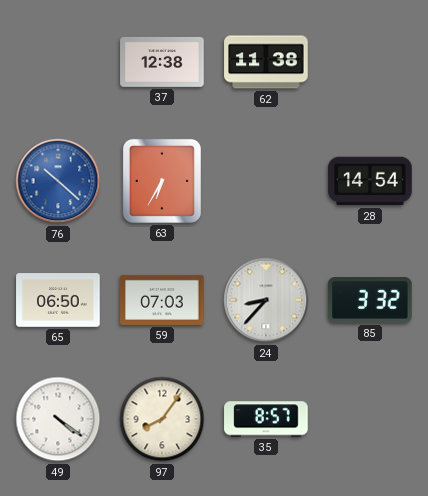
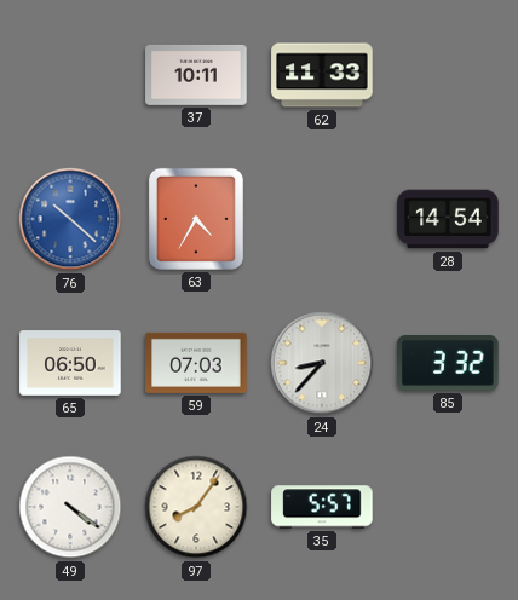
37: 12:38 -> 10:11 (196, 75)
62: 11:38 -> 11:33 (322, 75)
63: 6:35 -> 4:35 (196, 219)
35: 8:57 -> 5:57 (322, 507)
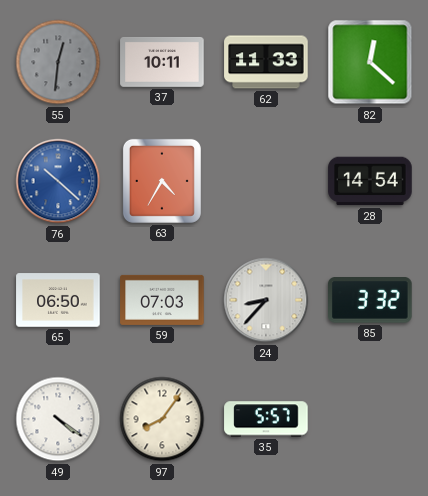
55: none -> 12:31 (58, 62)
82: none -> 12:22 (370, 62)
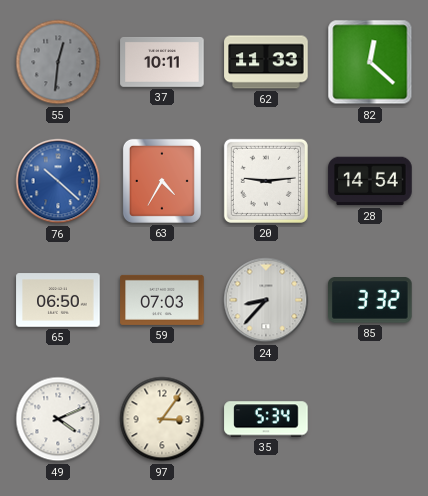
20: none -> 9:14 (266, 181)
49: 4:21 -> 4:11 (58, 419)
97: 8:06 -> 3:06 (162, 419)
35: 5:57 -> 5:34 (266, 419)
